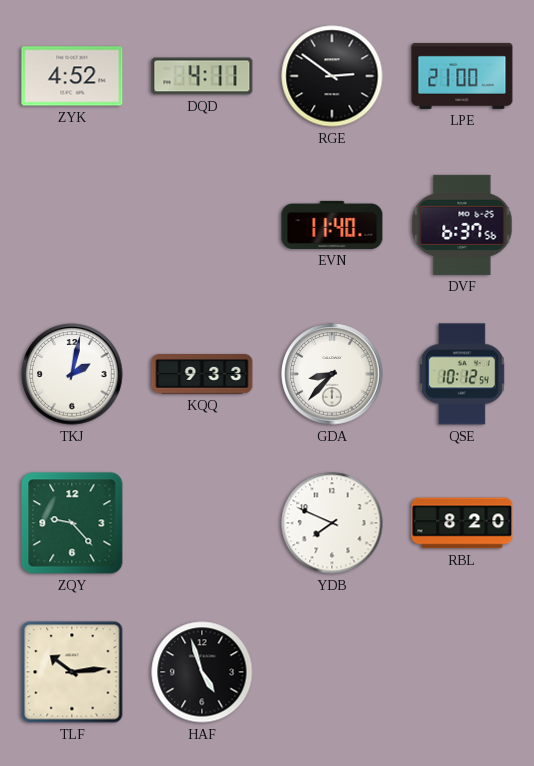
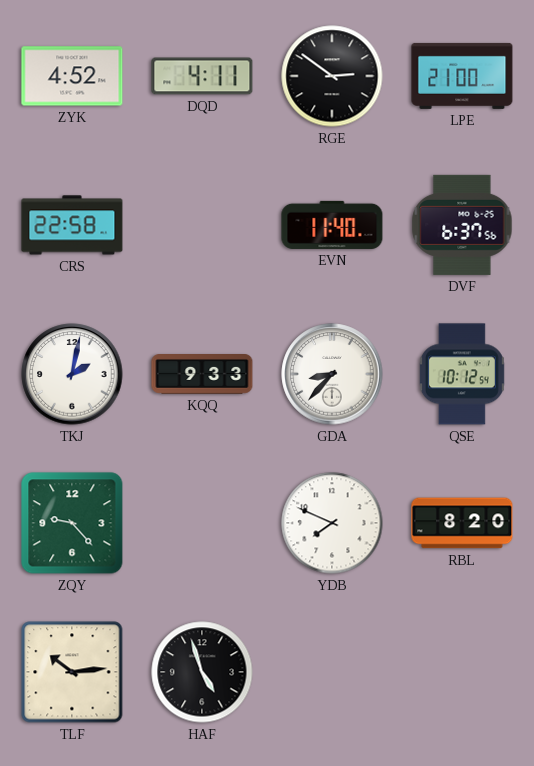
CRS: none -> 22:58 (72, 225)
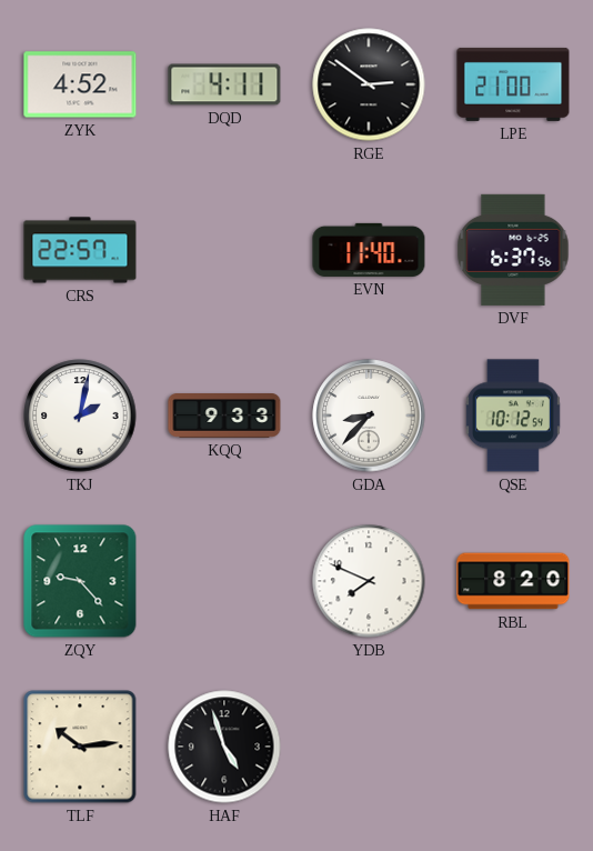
CRS: 22:58 -> 22:57 (80, 250)
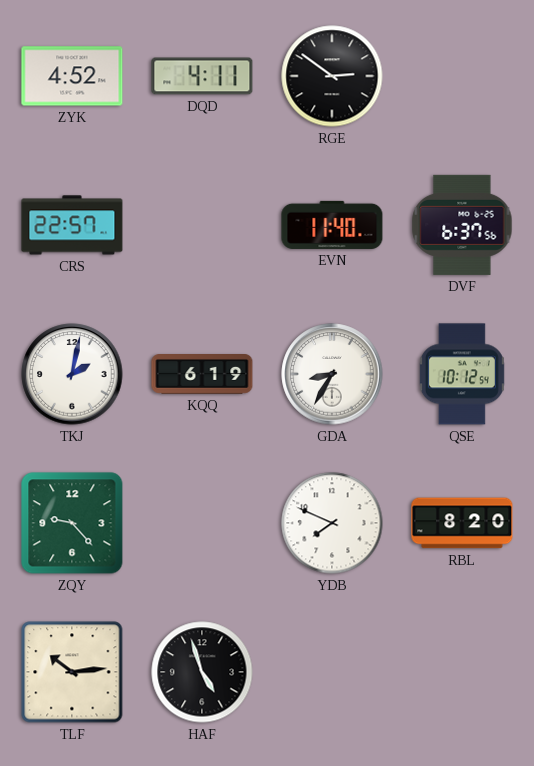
LPE: 21:00 -> none (513, 84)
KQQ: 9:33 -> 6:19 (202, 375)
GDA: 8:37 -> 8:35 (332, 374)
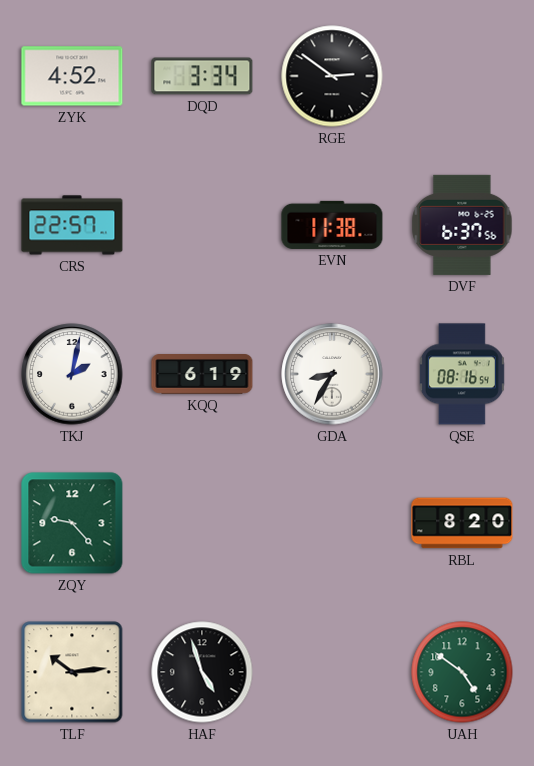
DQD: 4:11 -> 3:34 (202, 76)
EVN: 11:40 -> 11:38 (332, 225)
QSE: 10:12 -> 08:16 (462, 374)
YDB: 7:49 -> none (332, 523)
UAH: none -> 4:51 (462, 672)
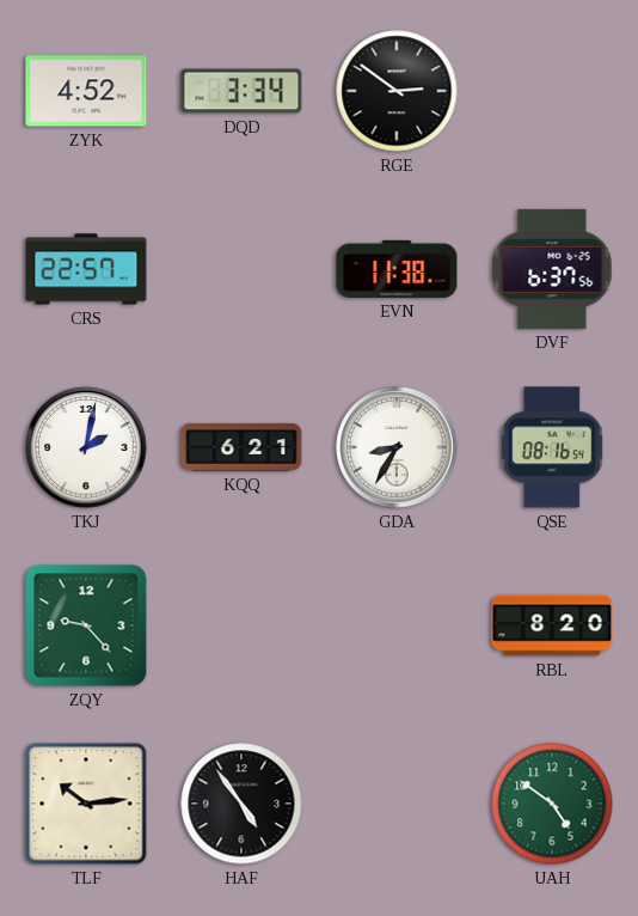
KQQ: 6:19 -> 6:21 (241, 448)
HAF: 4:57 -> 4:54 (241, 804)
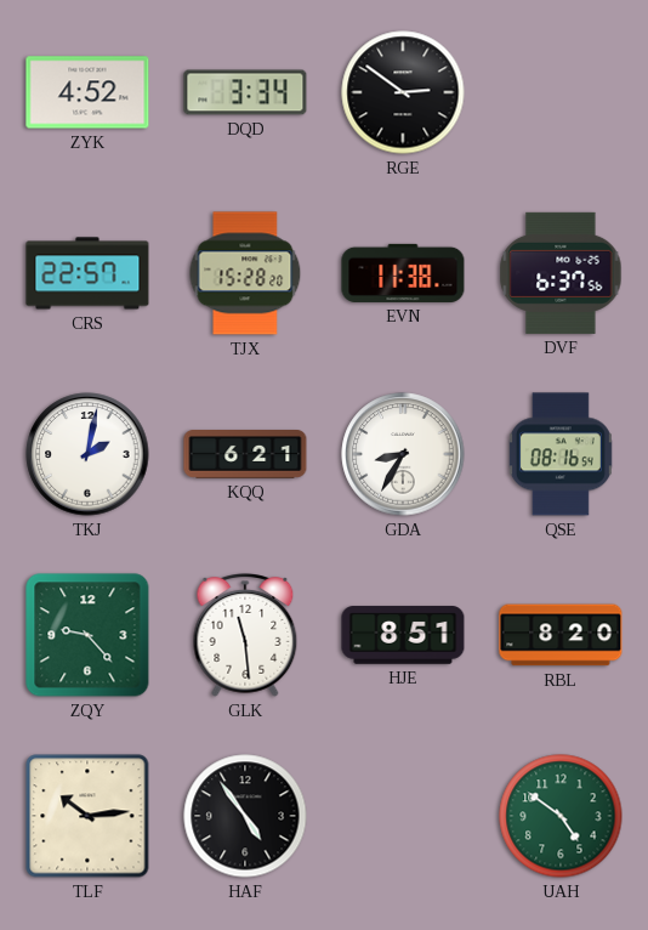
TJX: none -> 15:28 (245, 273)
GLK: none -> 11:29 (245, 636)
HJE: none -> 8:51 (403, 635)
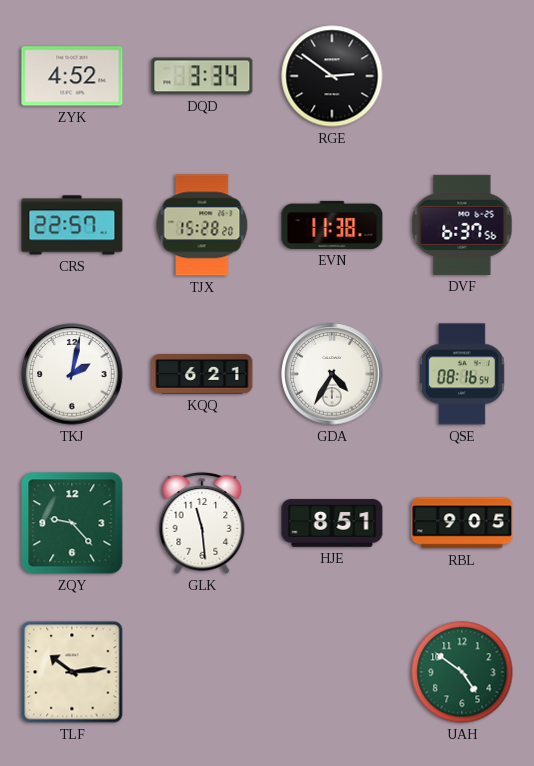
GDA: 8:35 -> 4:35 (332, 374)
RBL: 8:20 -> 9:05 (462, 523)
HAF: 4:54 -> none (245, 816)
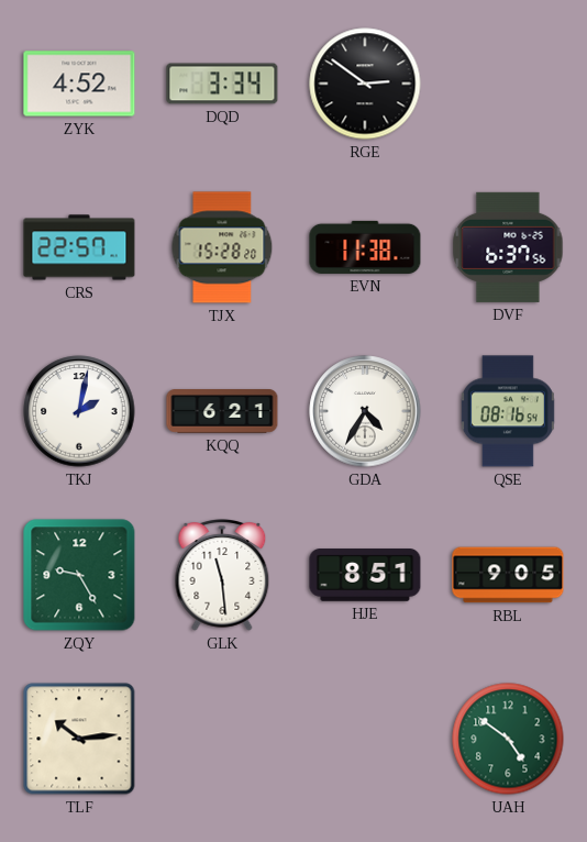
ZQY: 9:23 -> 9:25 (79, 575)
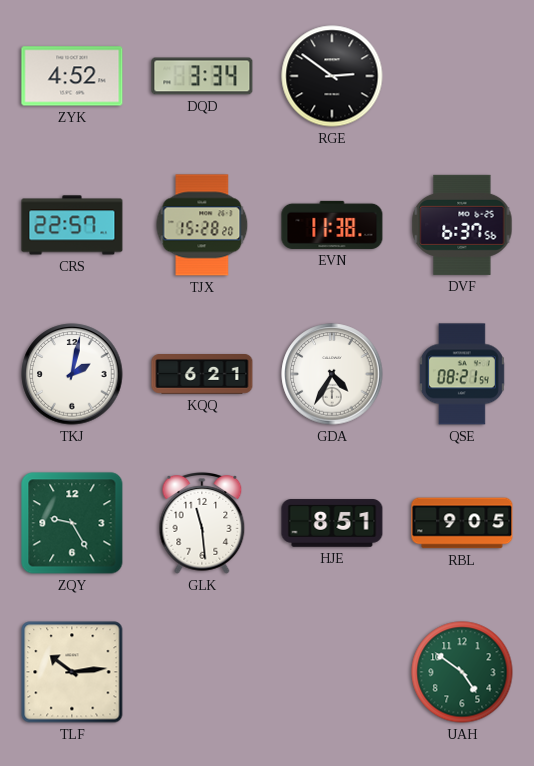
QSE: 08:16 -> 08:21 (462, 374)
